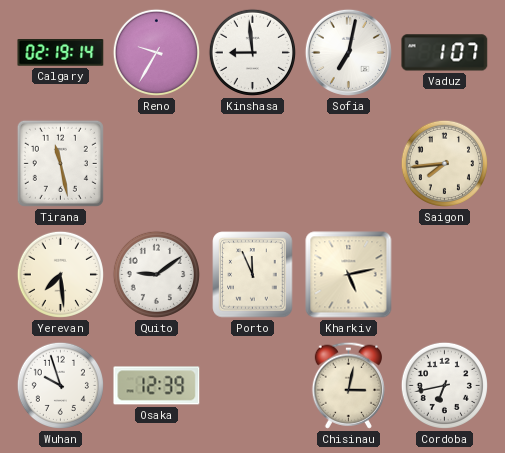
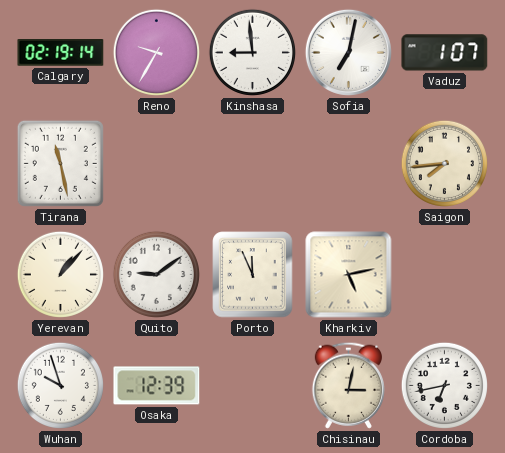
Yerevan: 7:29 -> 1:07 (60, 274)
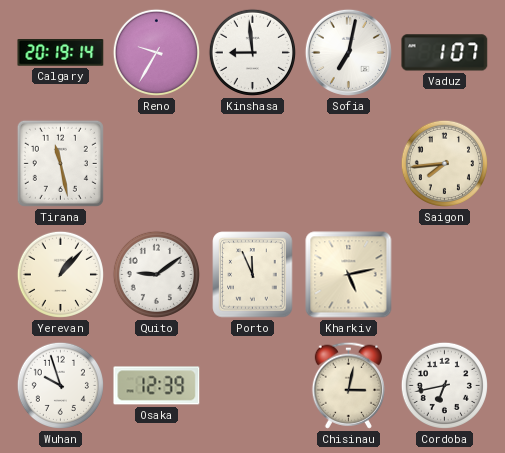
Calgary: 02:19 -> 20:19 (61, 53)
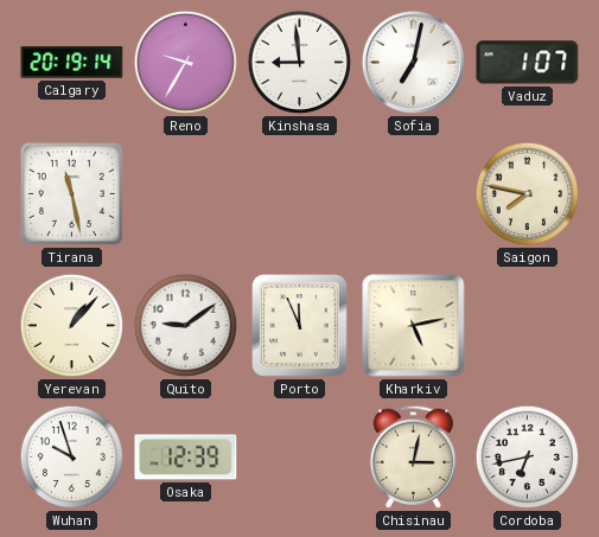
Saigon: 7:44 -> 7:47 (527, 193)
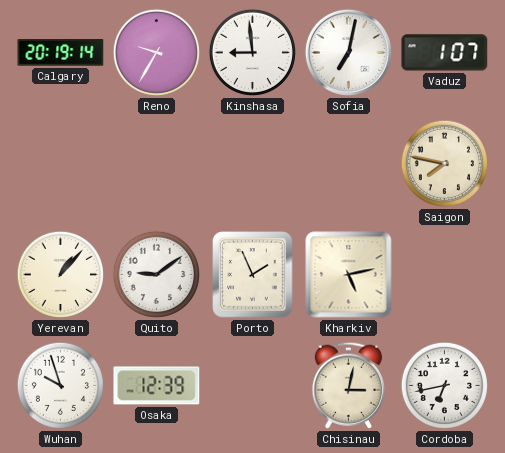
Tirana: 11:28 -> none (71, 193)
Porto: 11:56 -> 1:56 (253, 275)
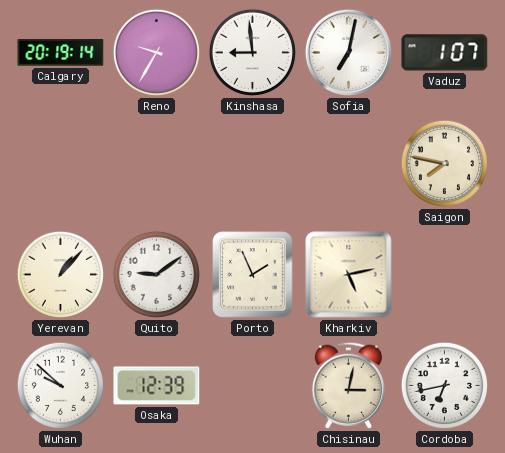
Wuhan: 9:57 -> 9:52 (60, 385)
